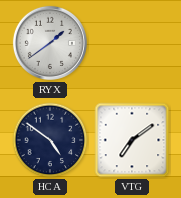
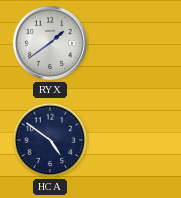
VTG: 7:09 -> none (132, 140)
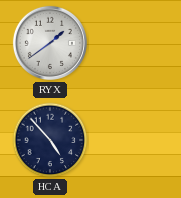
HCA: 4:51 -> 4:53 (50, 140)
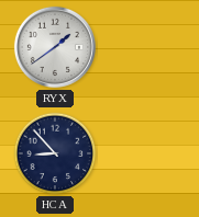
HCA: 4:53 -> 8:53 (55, 153)
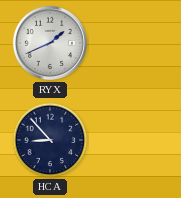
RYX: 1:39 -> 1:41 (50, 43)
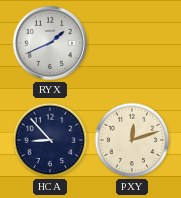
PXY: none -> 12:12 (132, 140)
